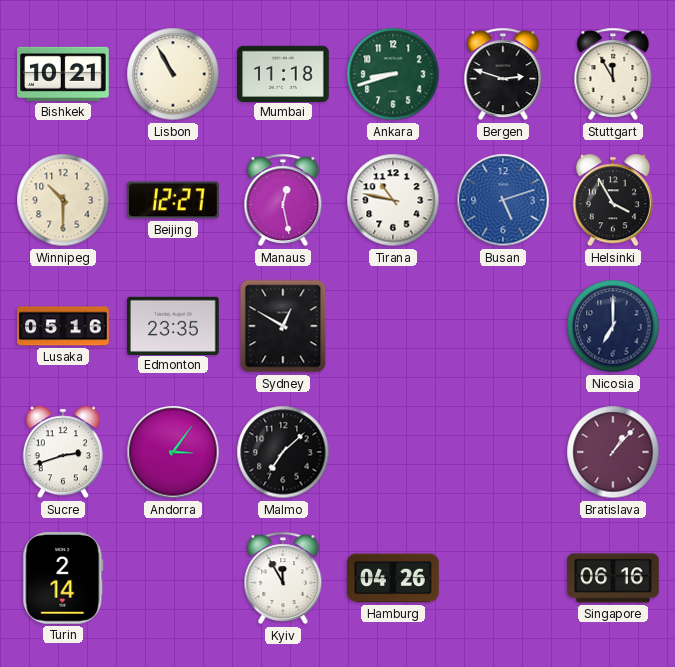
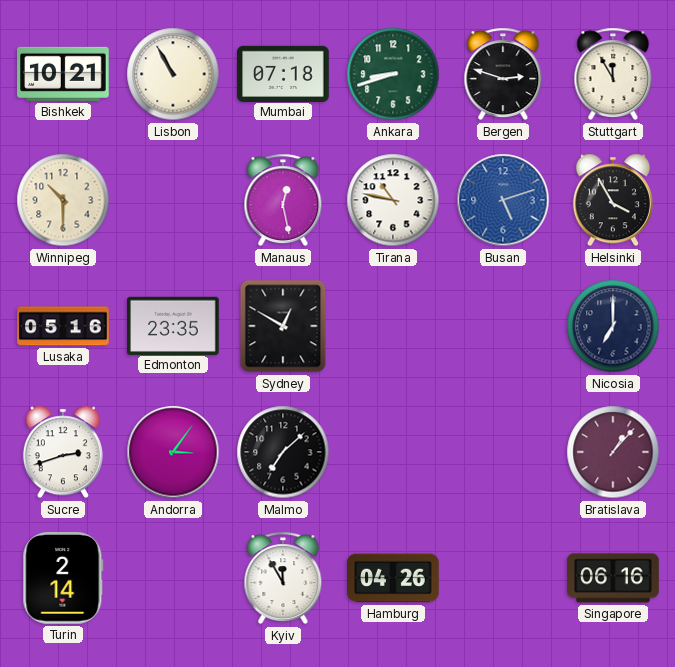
Mumbai: 11:18 -> 07:18 (283, 73)
Beijing: 12:27 -> none (173, 200)
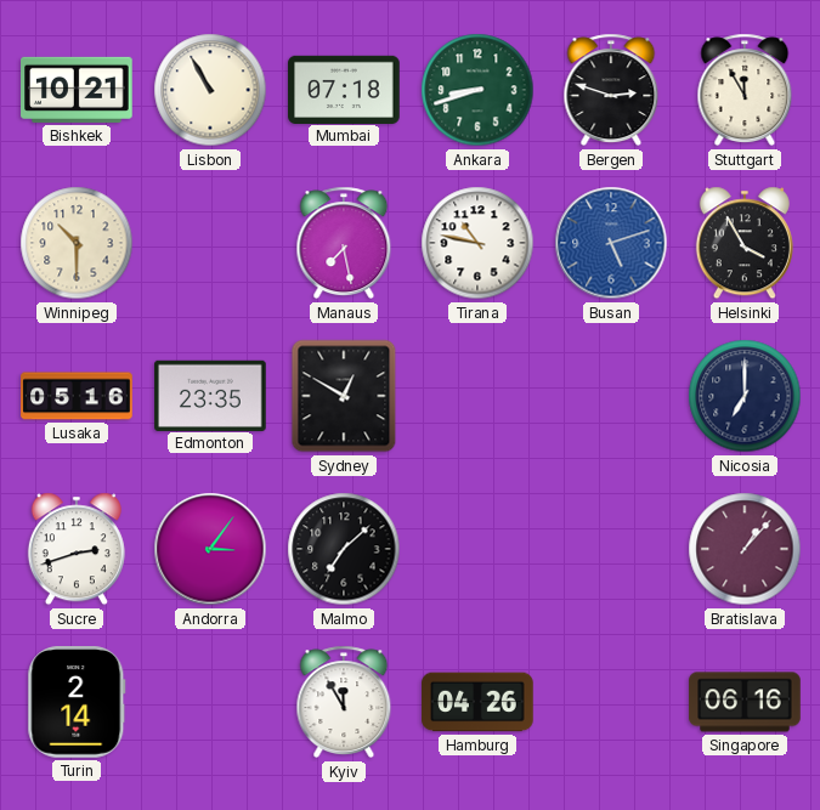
Manaus: 12:28 -> 7:28 (344, 243)
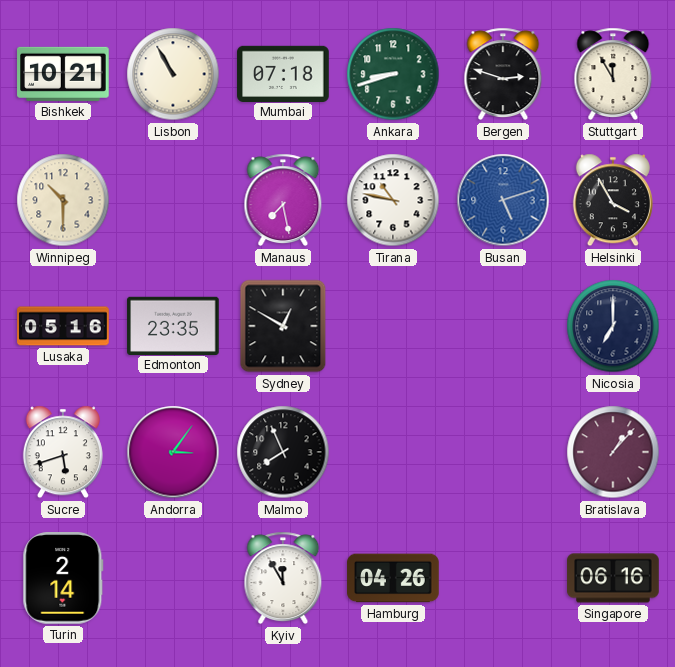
Sucre: 2:42 -> 5:42 (63, 452)
Malmo: 7:08 -> 7:56 (283, 452)
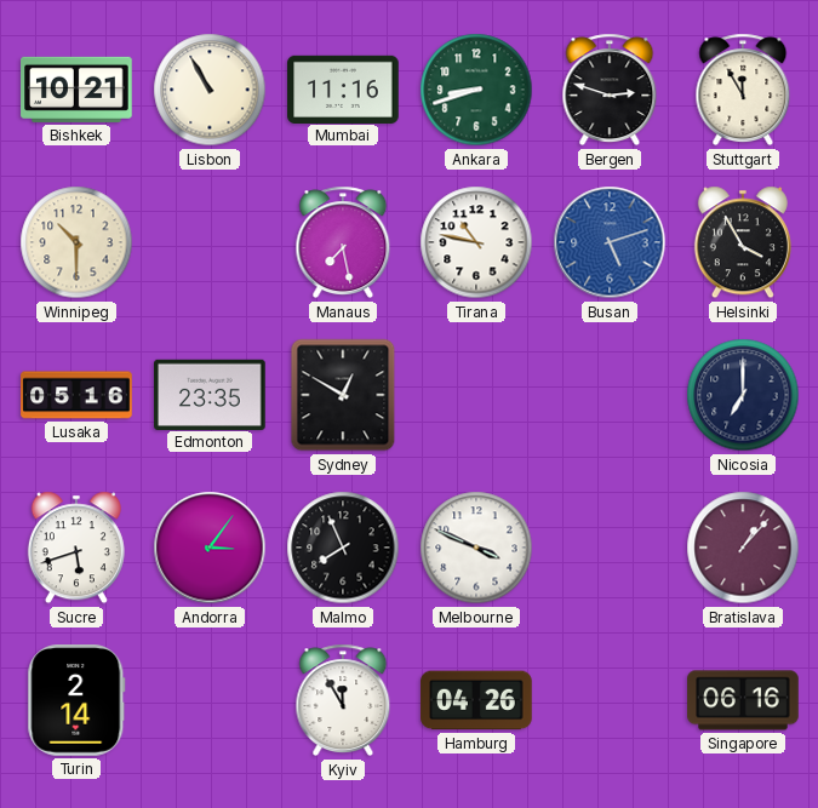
Mumbai: 07:18 -> 11:16 (343, 88)
Melbourne: none -> 3:49 (476, 548)
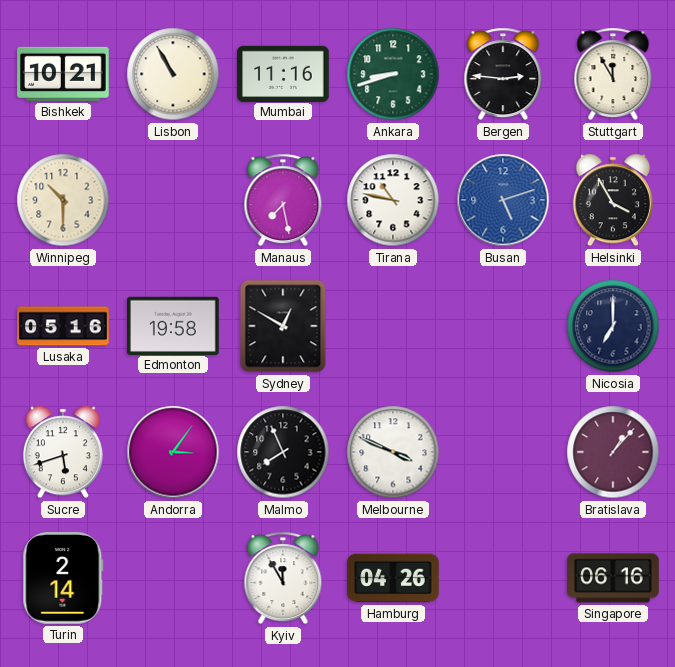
Bergen: 2:48 -> 2:46 (503, 74)
Edmonton: 23:35 -> 19:58 (173, 325)
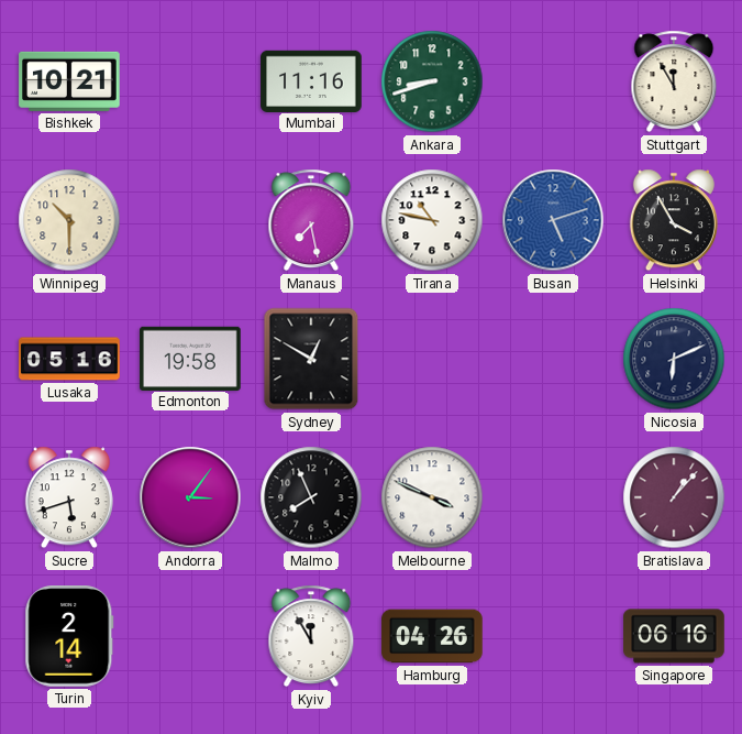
Lisbon: 10:55 -> none (173, 74)
Bergen: 2:46 -> none (503, 74)
Nicosia: 7:00 -> 6:11 (674, 359)
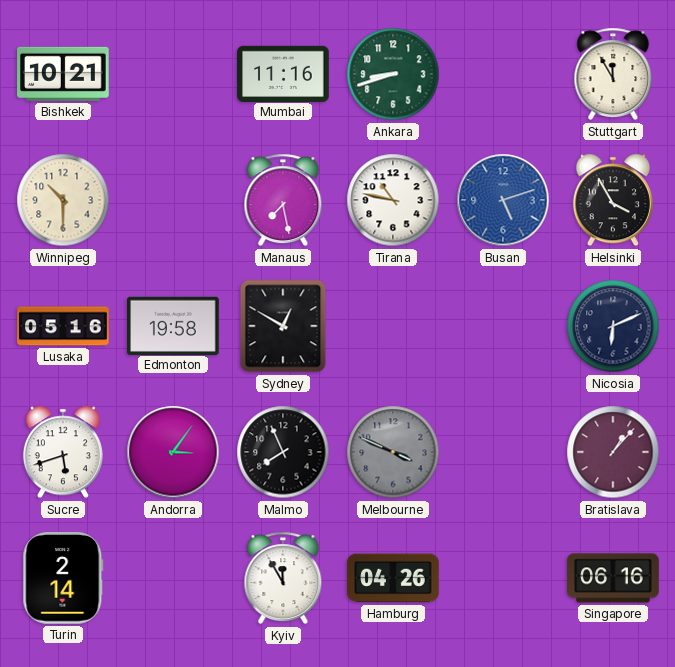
Melbourne dial: white -> grey (393, 452)
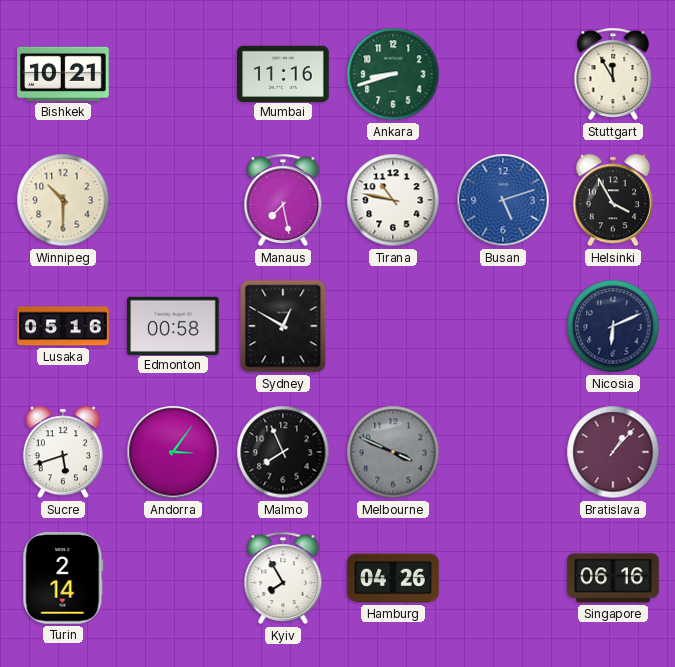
Edmonton: 19:58 -> 00:58 (173, 325)
Kyiv: 11:55 -> 7:55 (283, 578)
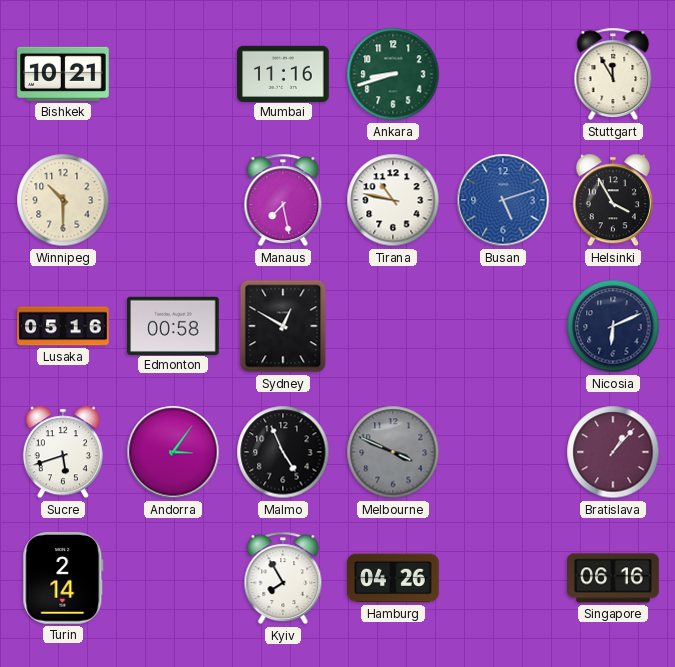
Malmo: 7:56 -> 4:56 (283, 452)
